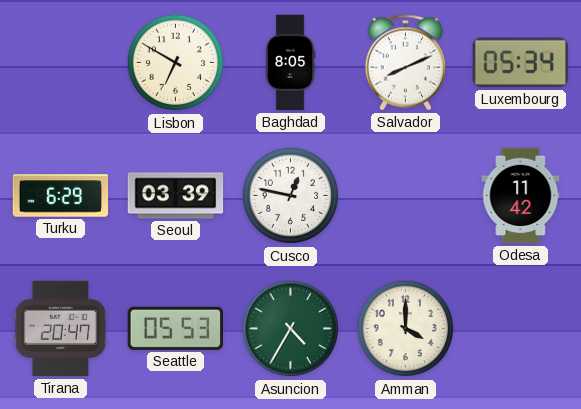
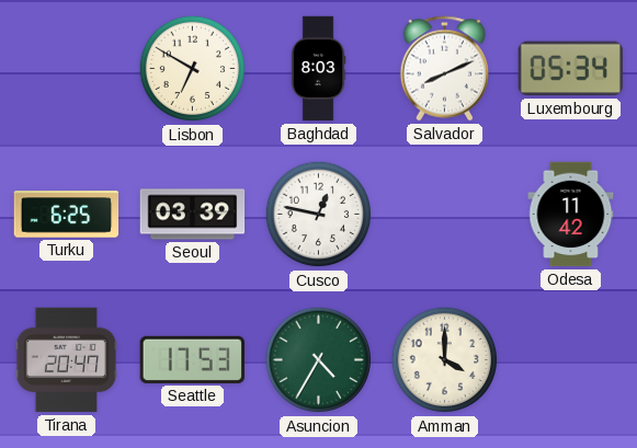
Baghdad: 8:05 -> 8:03 (318, 69)
Turku: 6:29 -> 6:25 (67, 215)
Seattle: 05:53 -> 17:53 (192, 359)
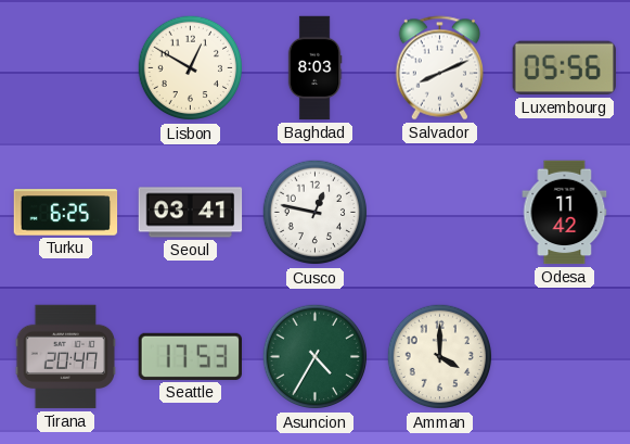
Lisbon: 6:50 -> 12:50 (191, 68)
Luxembourg: 05:34 -> 05:56 (564, 68)
Seoul: 03:39 -> 03:41 (191, 213)
